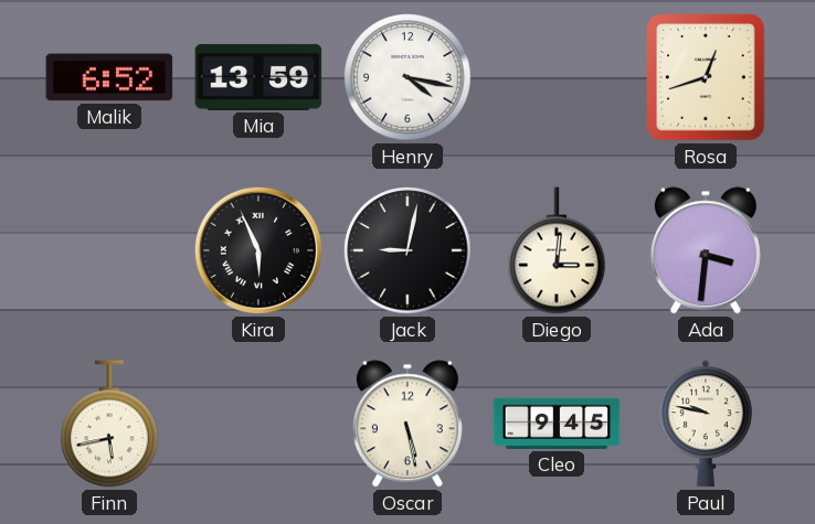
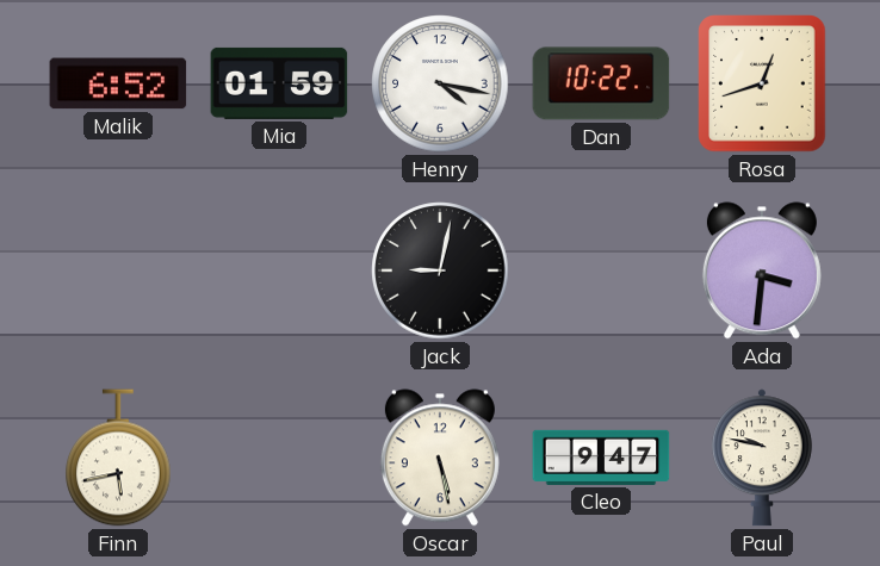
Mia: 13:59 -> 01:59 (279, 83)
Dan: none -> 10:22 (601, 83)
Kira: 5:56 -> none (258, 250)
Diego: 3:01 -> none (557, 250)
Cleo: 9:45 -> 9:47 (601, 458)
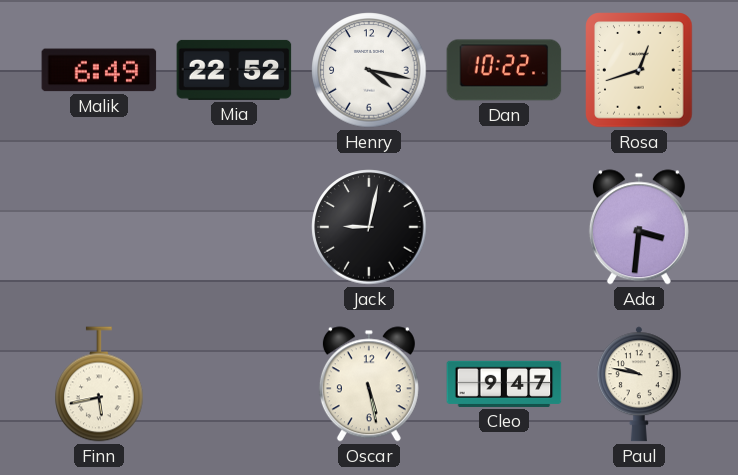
Malik: 6:52 -> 6:49 (99, 70)
Mia: 01:59 -> 22:52 (234, 70)
